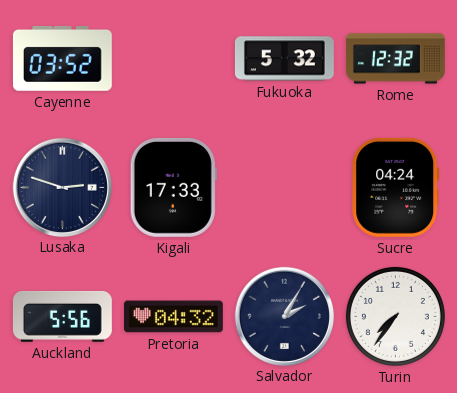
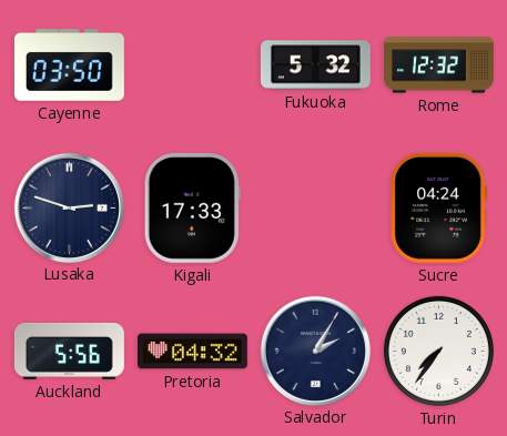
Cayenne: 03:52 -> 03:50 (69, 65)
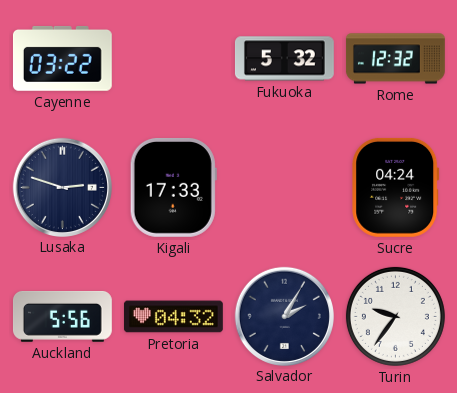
Cayenne: 03:50 -> 03:22 (62, 59)
Turin: 7:36 -> 9:36 (395, 316)
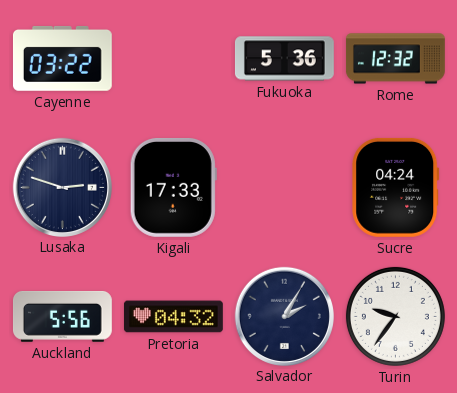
Fukuoka: 5:32 -> 5:36 (285, 59)
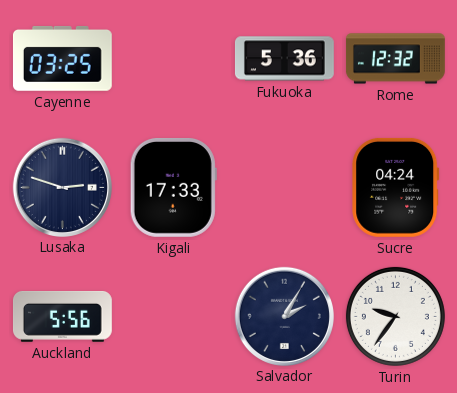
Cayenne: 03:22 -> 03:25 (62, 59)
Pretoria: 04:32 -> none (174, 317)
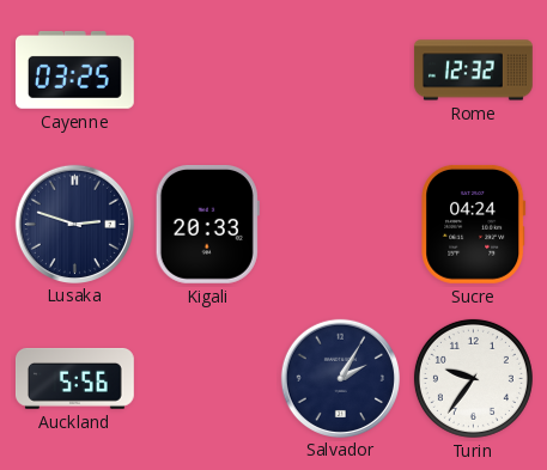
Fukuoka: 5:36 -> none (285, 59)
Kigali: 17:33 -> 20:33 (207, 224)
